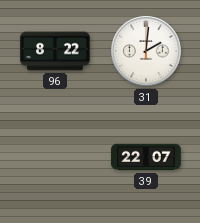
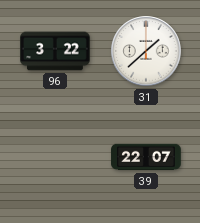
96: 8:22 -> 3:22 (55, 51)
31: 2:01 -> 1:38 (146, 51)
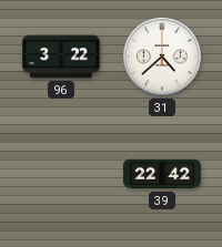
31: 1:38 -> 4:38 (162, 56)
39: 22:07 -> 22:42 (162, 174)
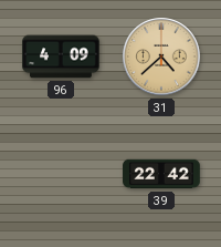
96: 3:22 -> 4:09 (61, 56)
31 dial: white -> champagne (161, 56)
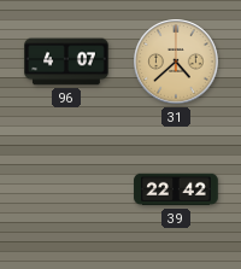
96: 4:09 -> 4:07 (66, 62)
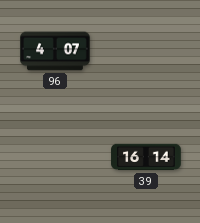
31: 4:38 -> none (176, 62)
39: 22:42 -> 16:14 (146, 157)
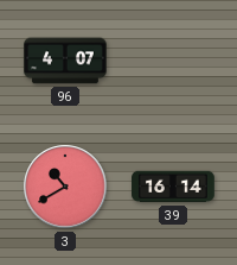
3: none -> 10:40 (65, 187)
